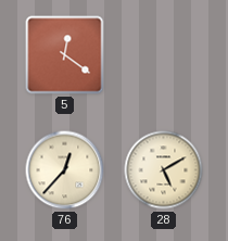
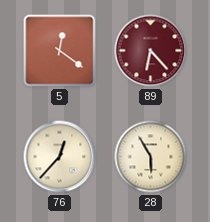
89: none -> 6:23 (151, 51)
28: 5:10 -> 5:55 (151, 157)
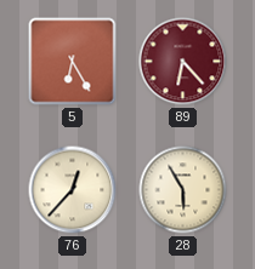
5: 12:21 -> 6:25 (73, 62)
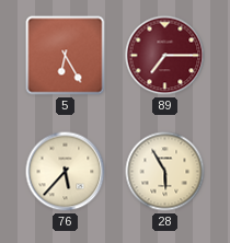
89: 6:23 -> 7:15 (165, 56)
76: 12:37 -> 5:37 (66, 172)
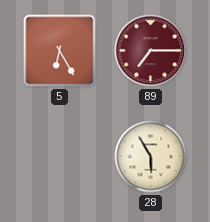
76: 5:37 -> none (66, 172)
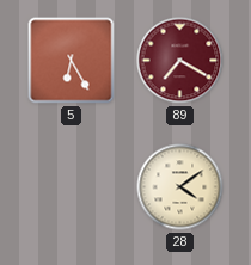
89: 7:15 -> 7:20 (180, 61)
28: 5:55 -> 4:09 (180, 187)
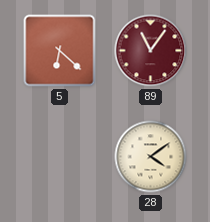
5: 6:25 -> 6:22 (60, 51)
89: 7:20 -> 11:06 (151, 51)
